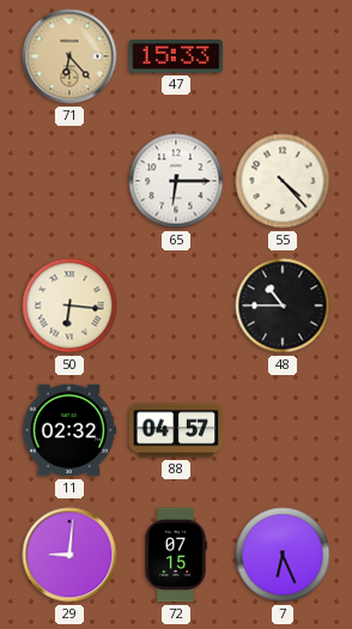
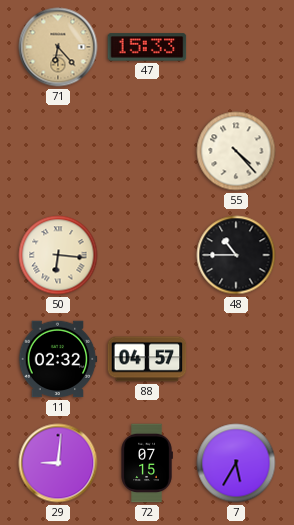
65: 6:15 -> none (176, 181)
7: 6:26 -> 5:35 (236, 463)
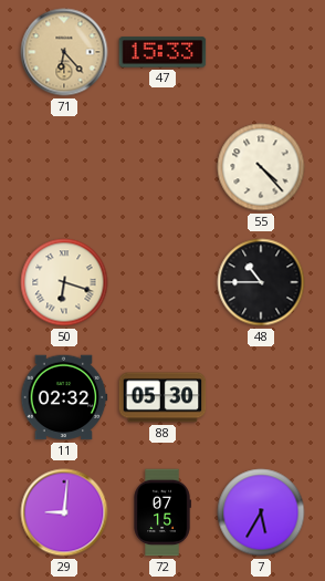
50: 6:16 -> 6:18 (64, 282)
88: 04:57 -> 05:30 (162, 397)
